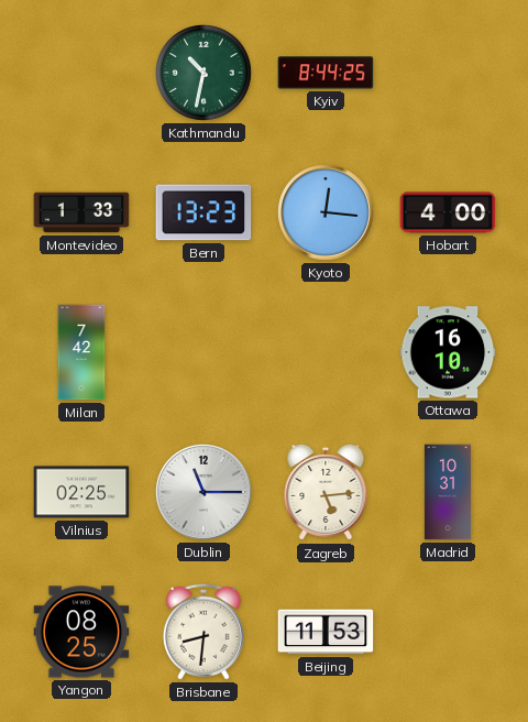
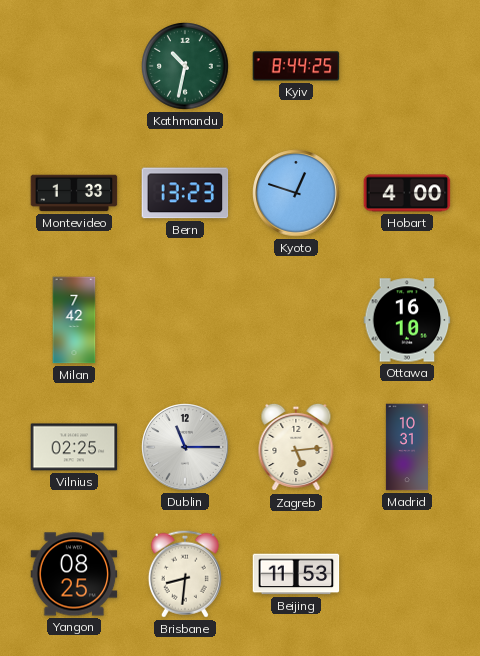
Kyoto: 12:16 -> 12:48 (296, 193)
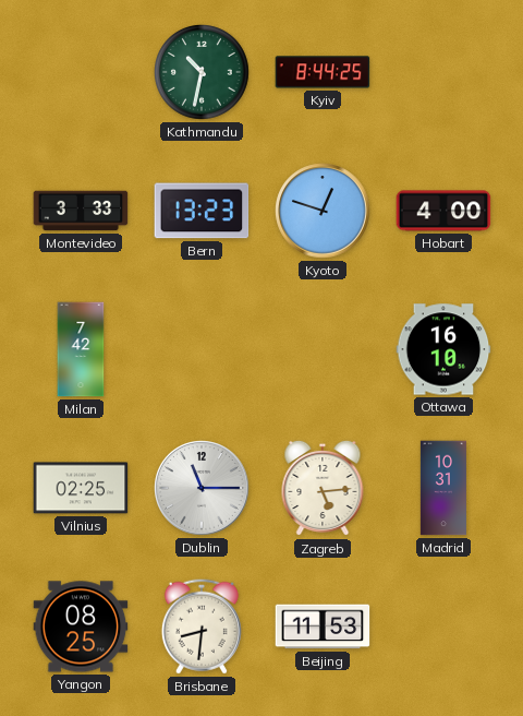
Montevideo: 1:33 -> 3:33 (81, 211)
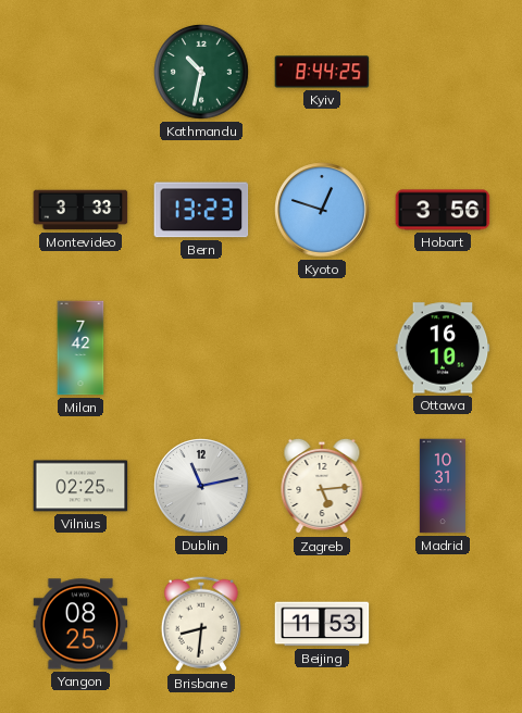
Hobart: 4:00 -> 3:56 (443, 210)
Dublin: 11:15 -> 11:13 (201, 486)
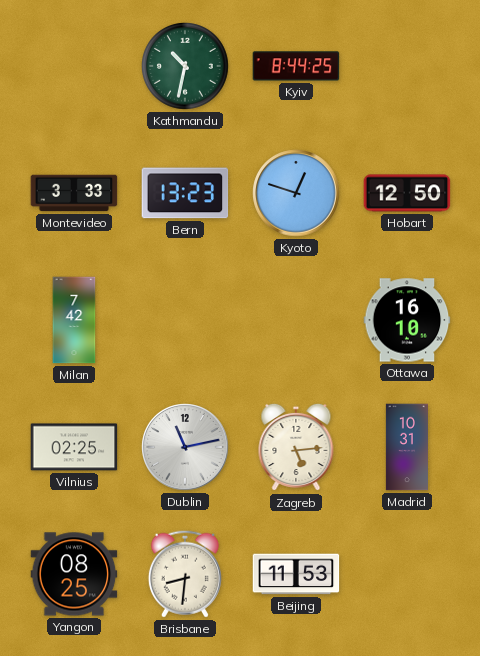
Hobart: 3:56 -> 12:50 (407, 193)
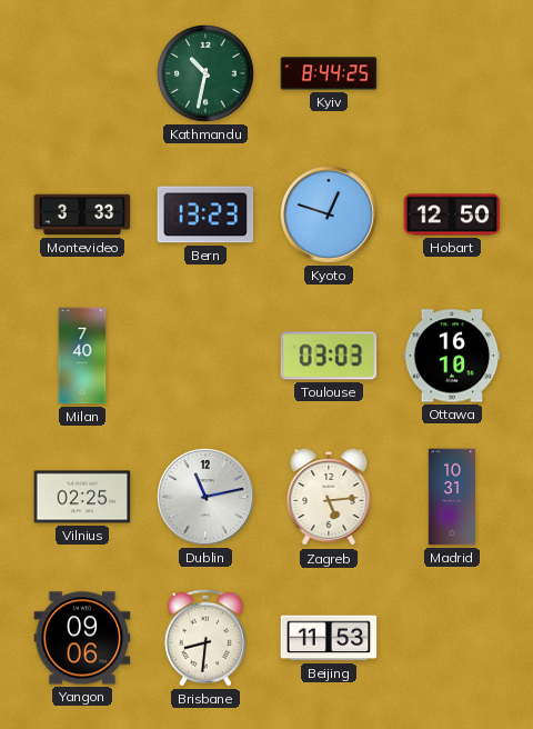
Milan: 7:42 -> 7:40 (82, 356)
Toulouse: none -> 03:03 (329, 356)
Yangon: 08:25 -> 09:06 (82, 638)
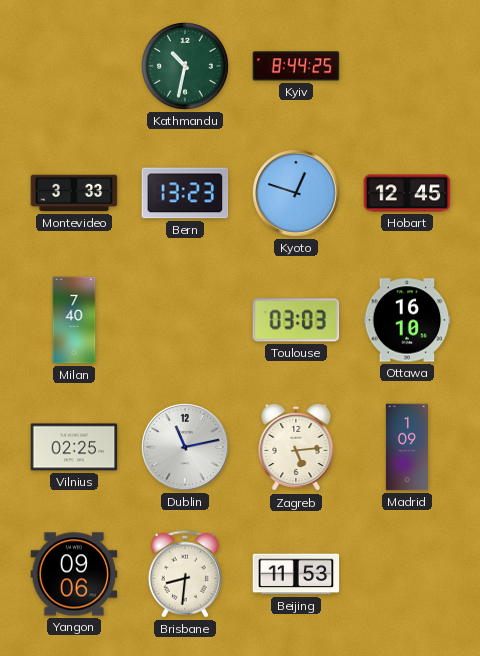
Hobart: 12:50 -> 12:45 (407, 193)
Madrid: 10:31 -> 1:09 (407, 447)
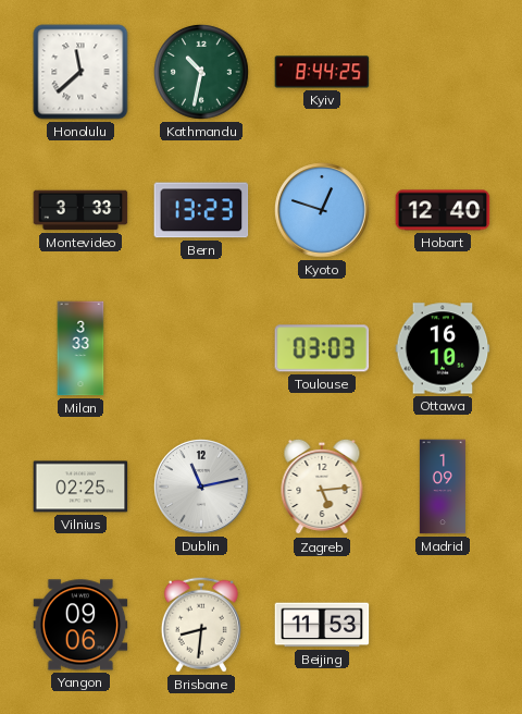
Honolulu: none -> 11:38 (80, 72)
Hobart: 12:45 -> 12:40 (443, 210)
Milan: 7:40 -> 3:33 (80, 348)
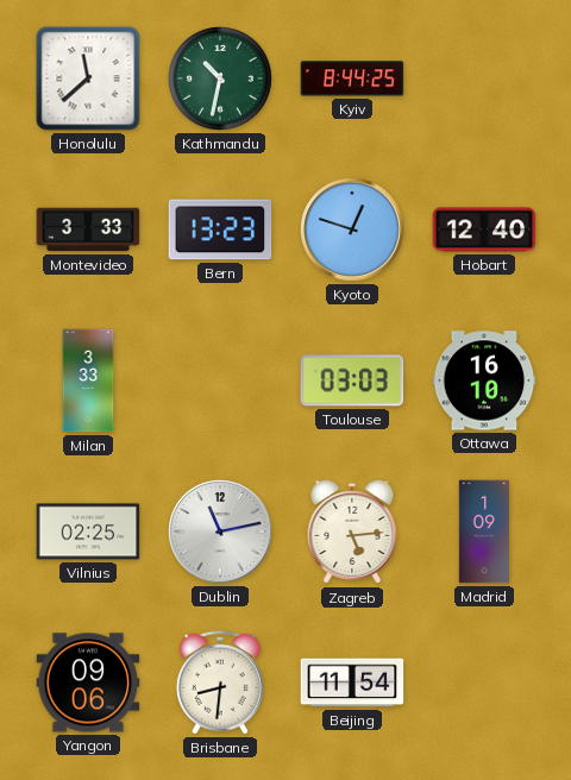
Beijing: 11:53 -> 11:54 (352, 682)
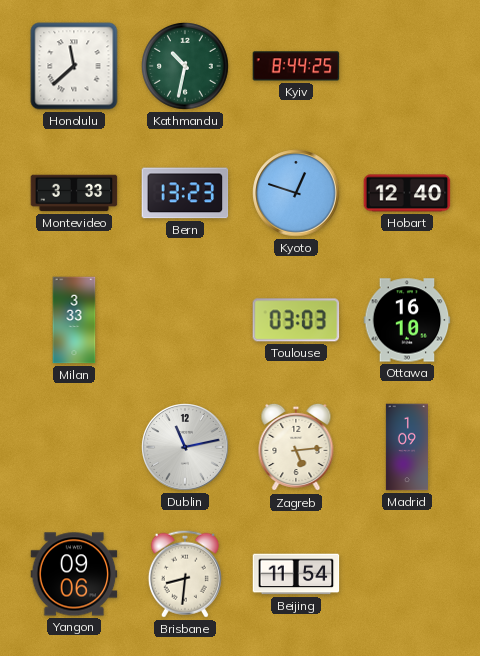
Vilnius: 02:25 -> none (88, 531)
